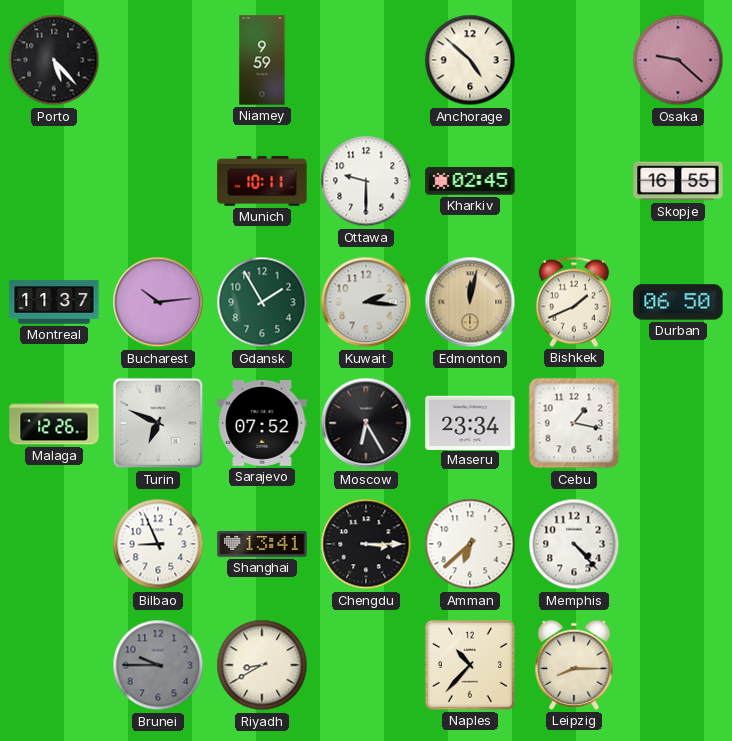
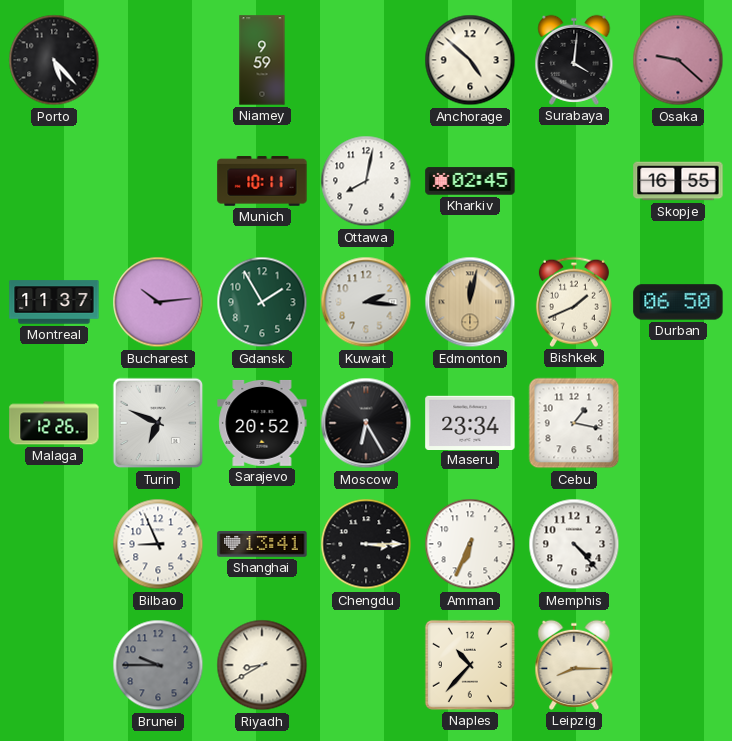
Surabaya: none -> 4:01 (574, 60)
Ottawa: 9:30 -> 8:02 (366, 181)
Sarajevo: 07:52 -> 20:52 (262, 423)
Amman: 6:38 -> 6:34 (470, 544)
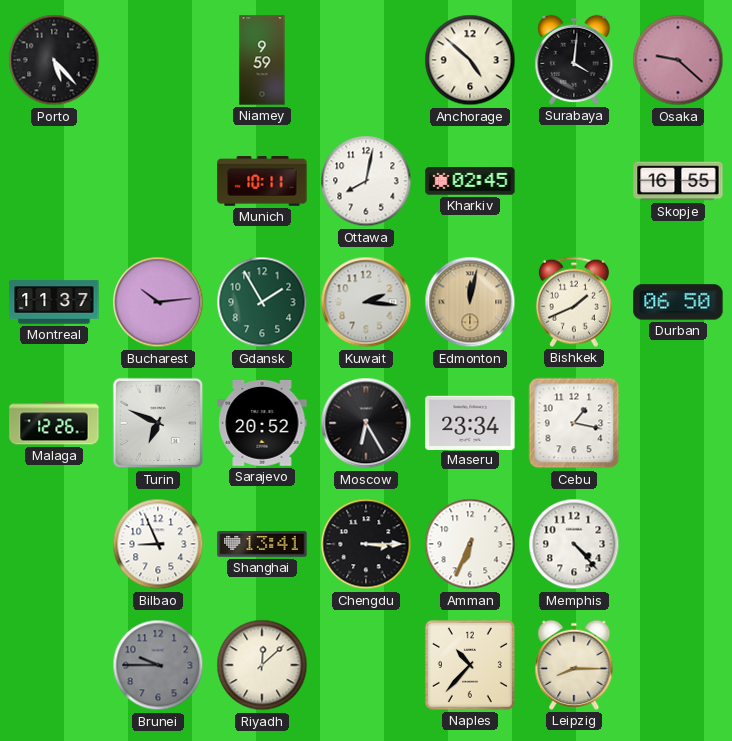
Riyadh: 8:40 -> 12:08 (262, 665)
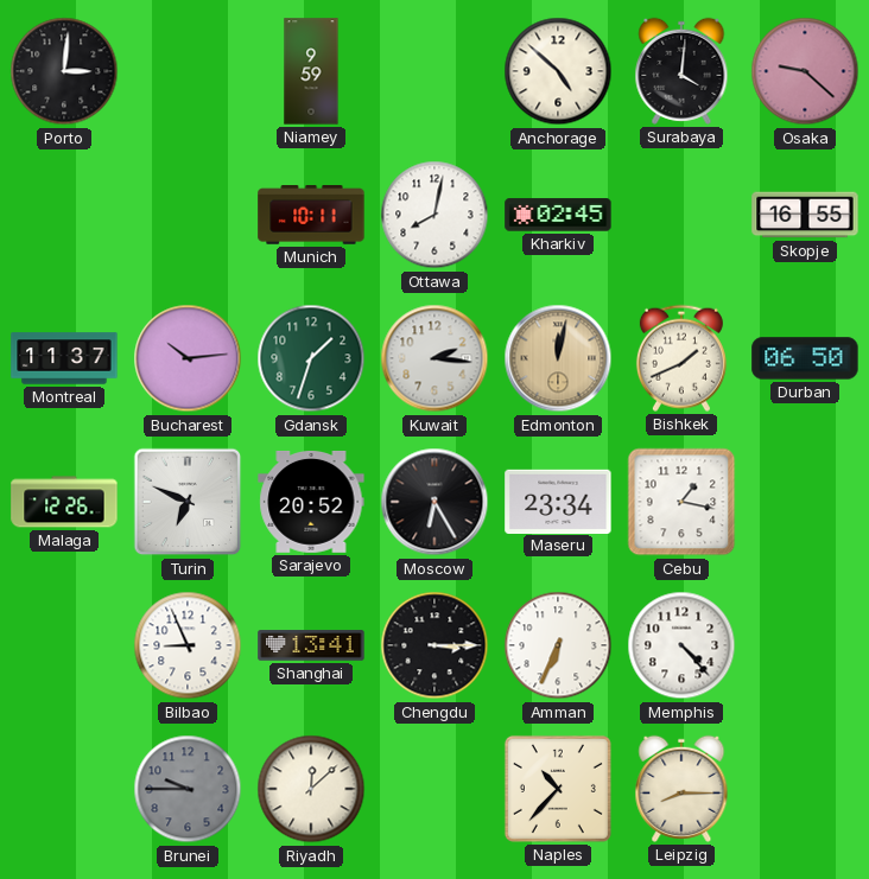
Porto: 5:23 -> 3:01 (64, 71)
Gdansk: 1:55 -> 1:33 (311, 358)
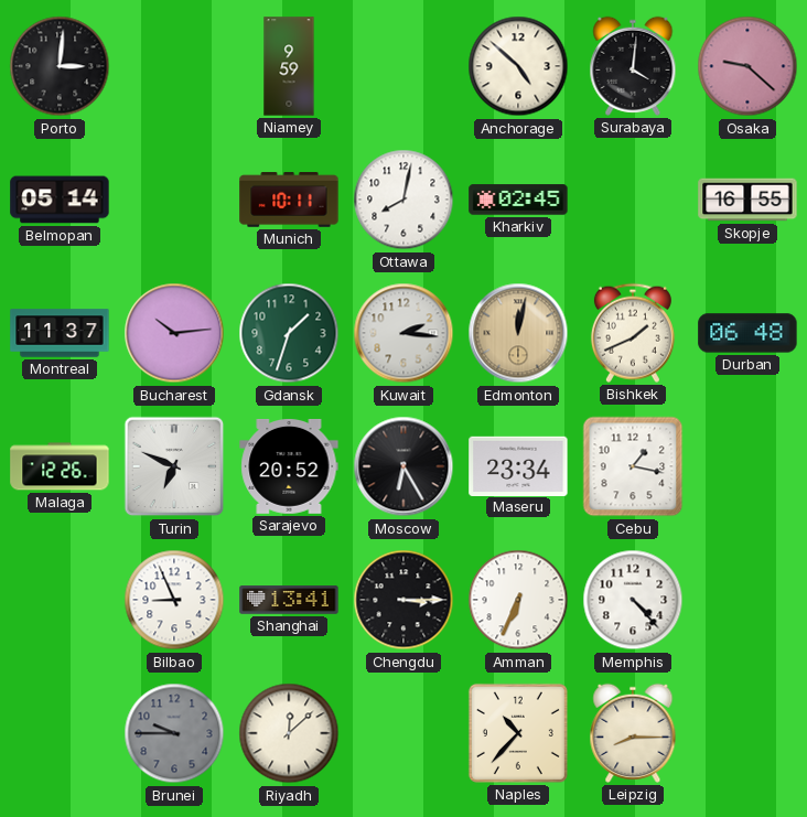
Belmopan: none -> 05:14 (60, 200)
Durban: 06:50 -> 06:48 (747, 333)
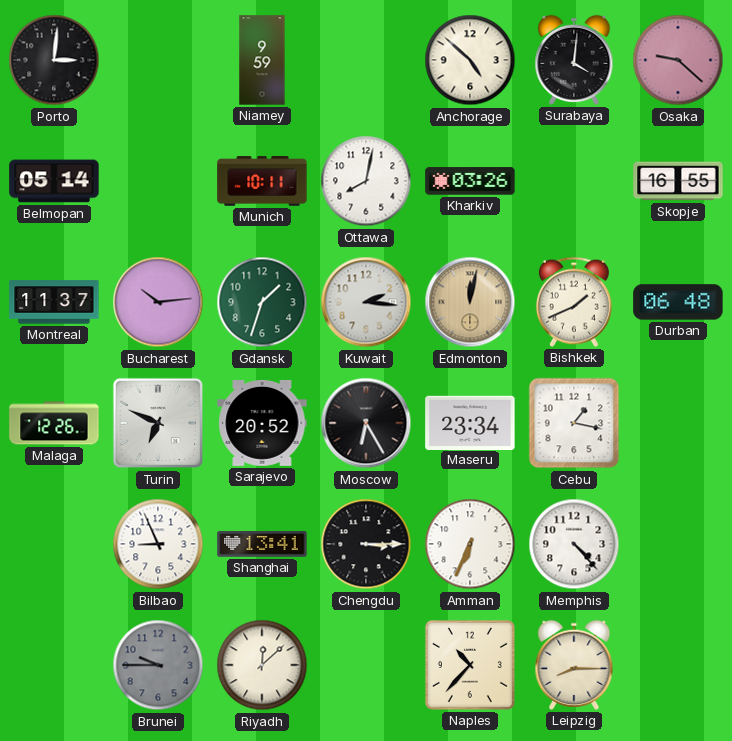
Kharkiv: 02:45 -> 03:26 (470, 181)
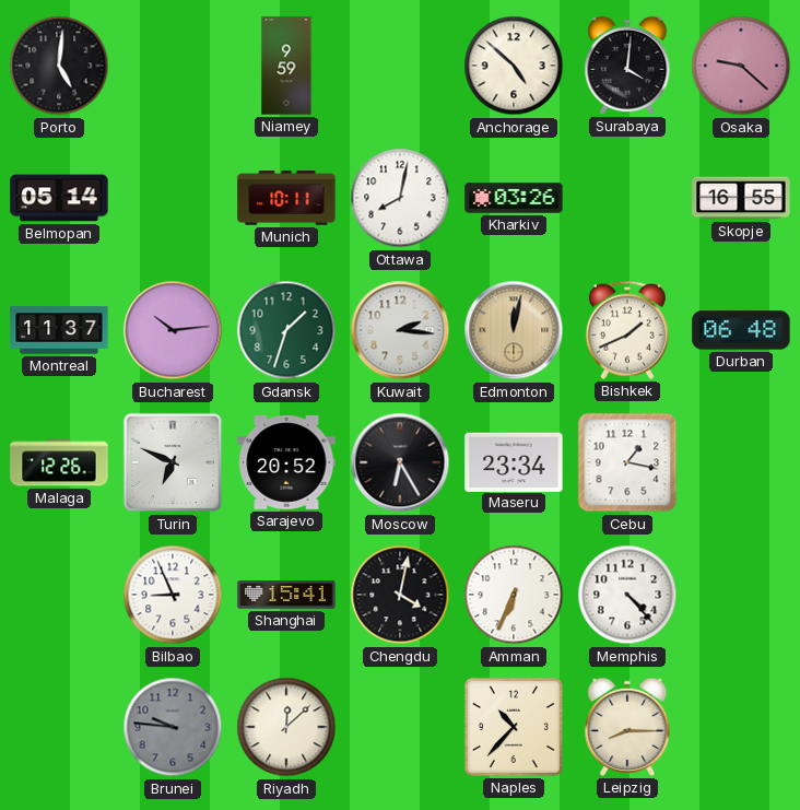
Porto: 3:01 -> 5:01 (59, 66)
Shanghai: 13:41 -> 15:41 (286, 595)
Chengdu: 3:15 -> 4:02 (400, 595)
Brunei: 9:45 -> 9:46 (173, 727)
